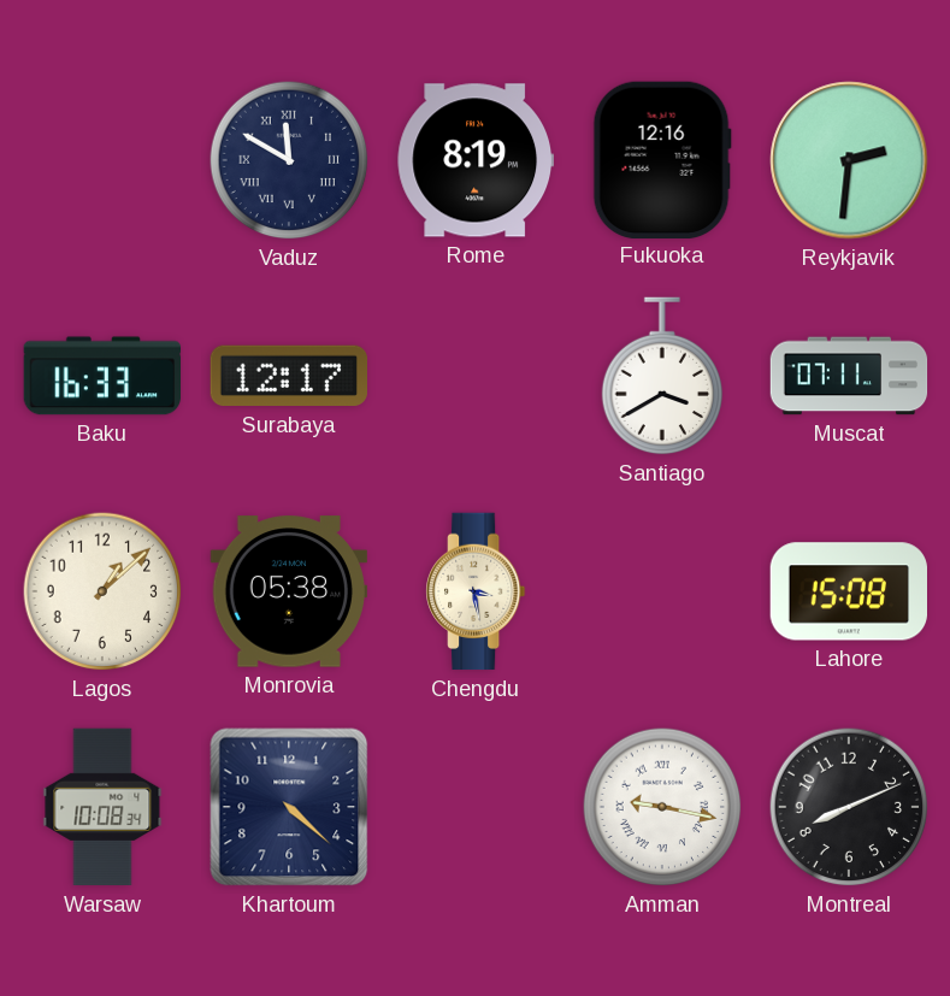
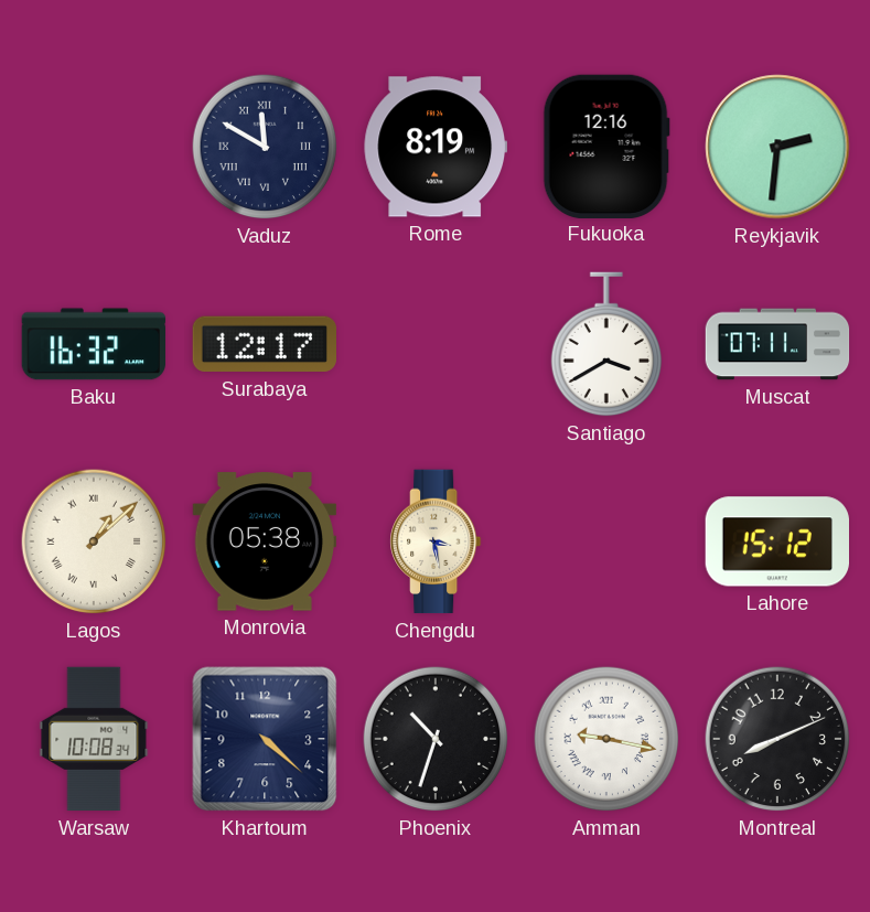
Baku: 16:33 -> 16:32 (94, 344)
Lagos numerals: Arabic -> Roman (94, 541)
Lahore: 15:08 -> 15:12 (776, 541)
Phoenix: none -> 10:33 (436, 739)
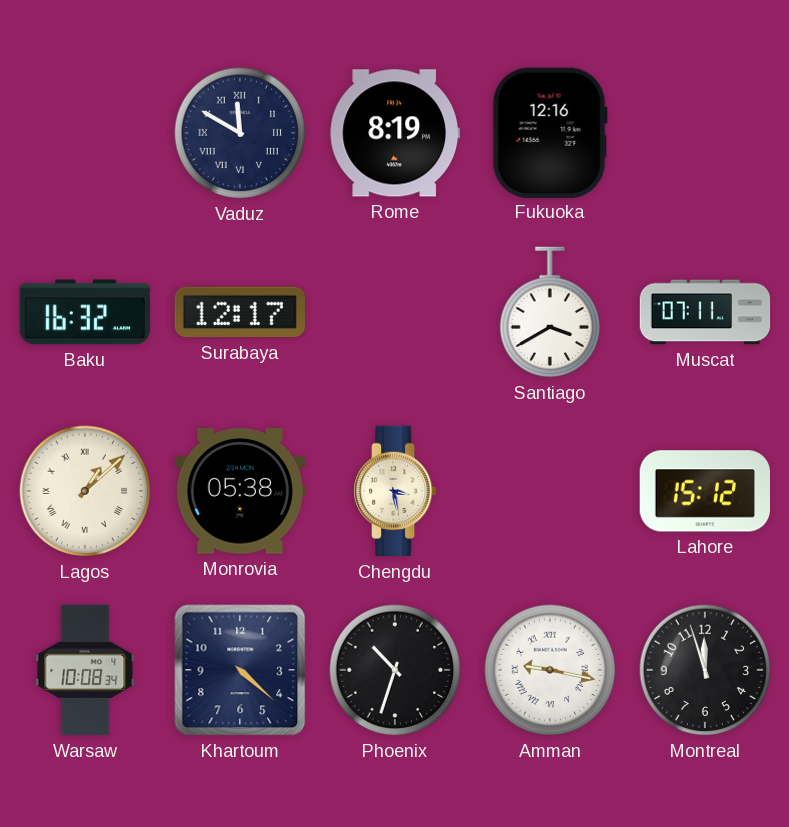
Reykjavik: 2:31 -> none (777, 147)
Montreal: 8:11 -> 11:57 (705, 670)
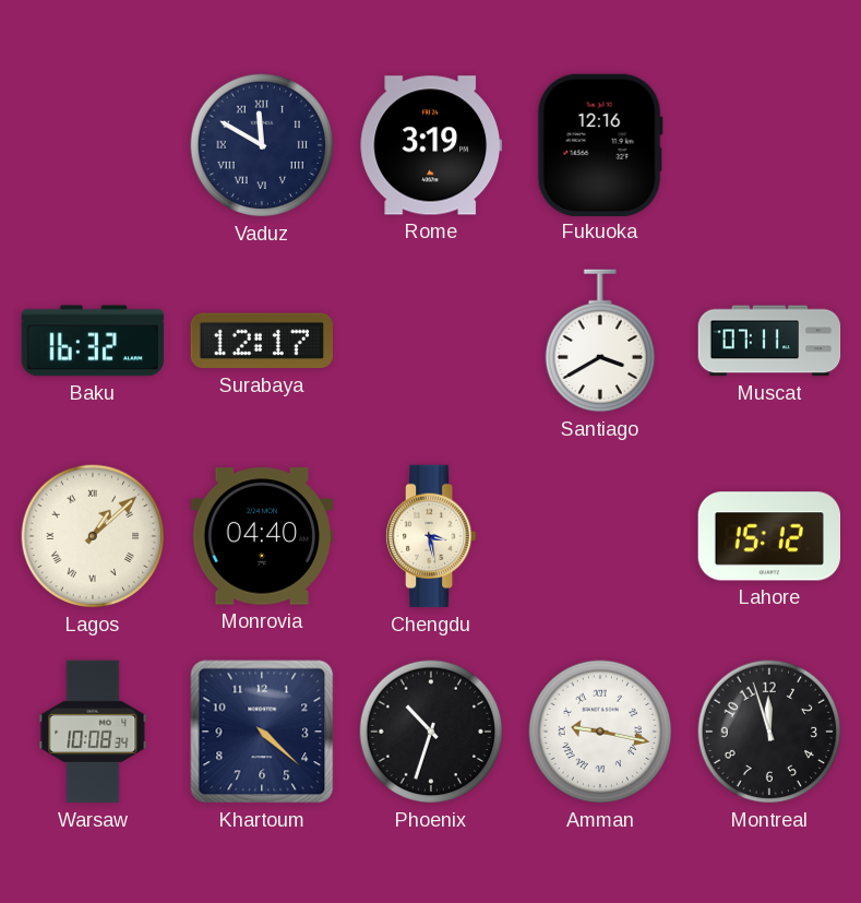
Rome: 8:19 -> 3:19 (430, 145)
Monrovia: 05:38 -> 04:40 (261, 536)
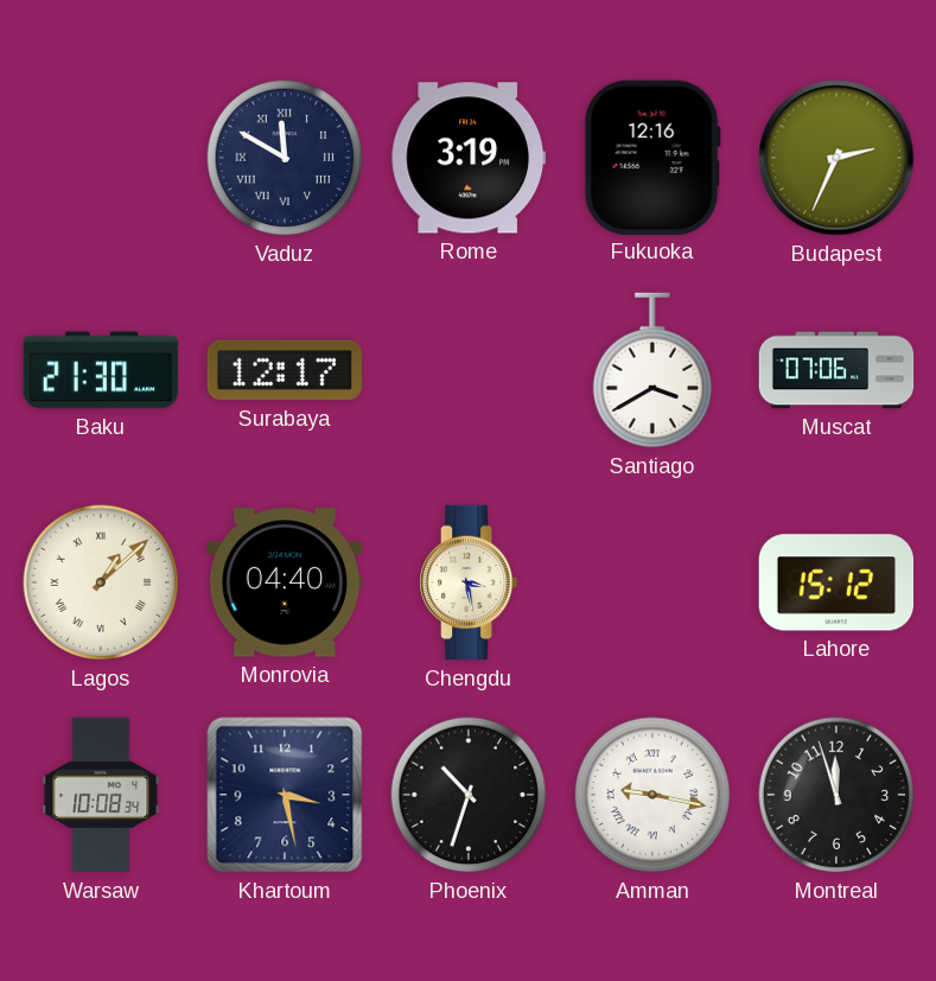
Budapest: none -> 2:34 (836, 158)
Baku: 16:32 -> 21:30 (101, 370)
Muscat: 07:11 -> 07:06 (836, 370)
Khartoum: 4:22 -> 3:28 (285, 795)
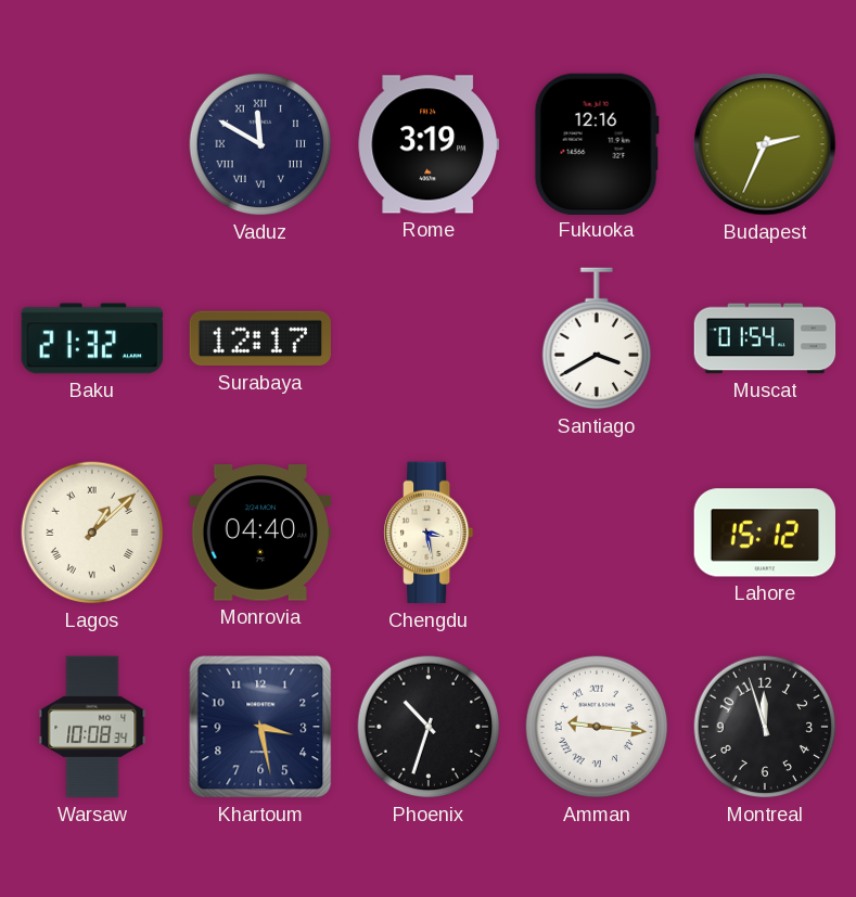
Baku: 21:30 -> 21:32 (92, 338)
Muscat: 07:06 -> 01:54 (765, 338)
Amman: 9:17 -> 9:16 (597, 727)
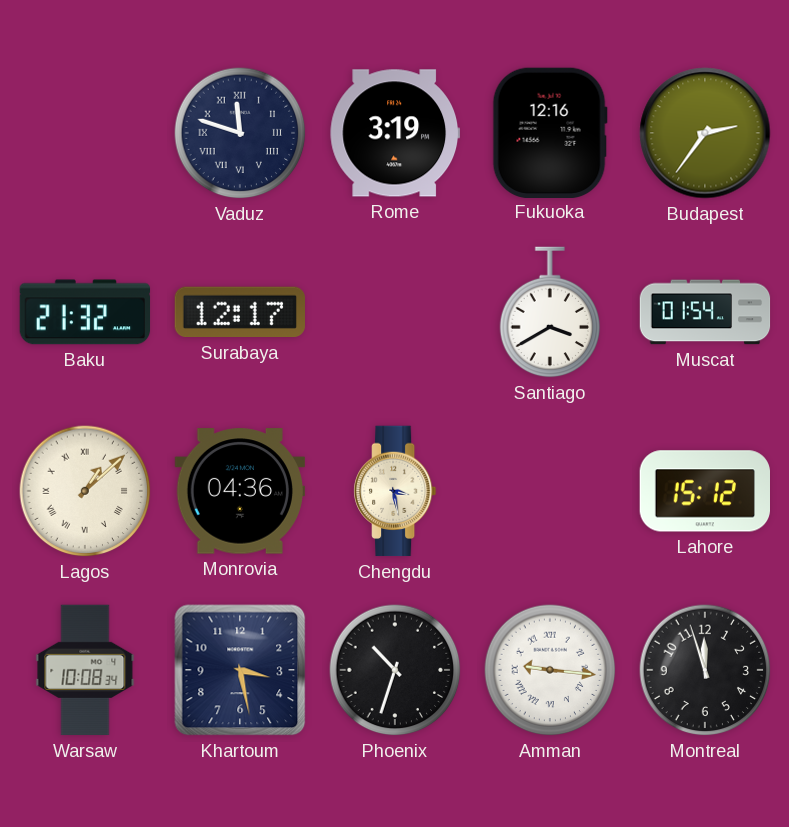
Vaduz: 11:50 -> 11:48 (240, 133)
Budapest: 2:34 -> 2:36 (705, 133)
Monrovia: 04:40 -> 04:36 (239, 491)
